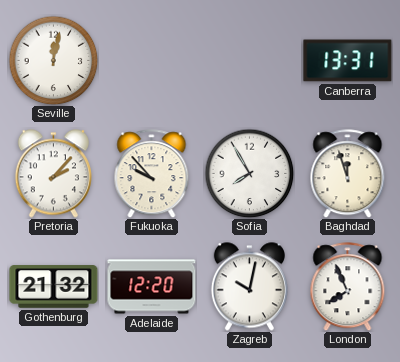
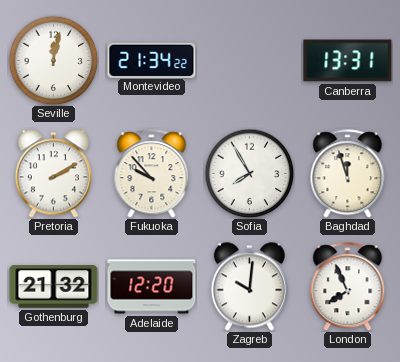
Montevideo: none -> 21:34 (152, 60)
Pretoria: 2:07 -> 2:10 (53, 174)
Zagreb: 10:02 -> 10:01 (249, 287)
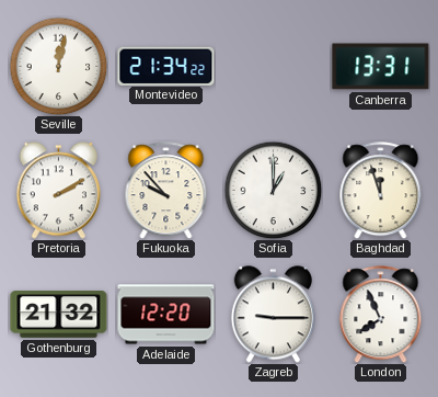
Sofia: 7:55 -> 1:00 (273, 190)
Zagreb: 10:01 -> 9:15 (273, 315)
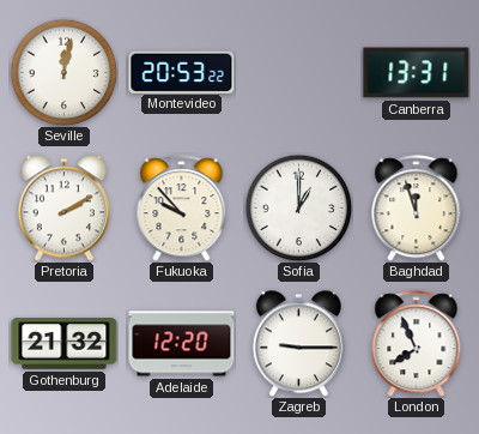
Montevideo: 21:34 -> 20:53 (182, 72)
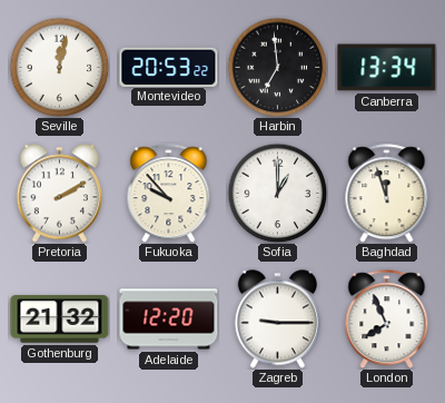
Harbin: none -> 6:59 (277, 67)
Canberra: 13:31 -> 13:34 (387, 68)
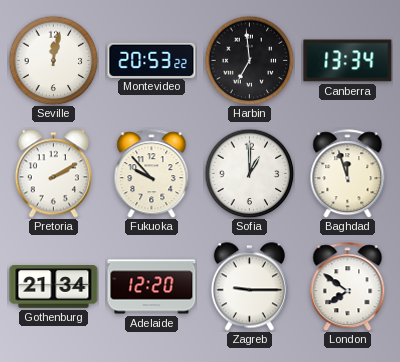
Gothenburg: 21:32 -> 21:34 (54, 287)
London: 7:56 -> 7:51 (348, 287)
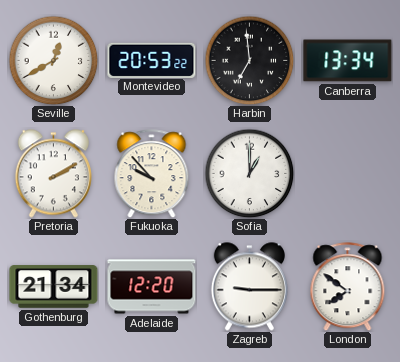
Seville: 12:02 -> 12:40 (53, 60)
Baghdad: 11:57 -> none (348, 174)
